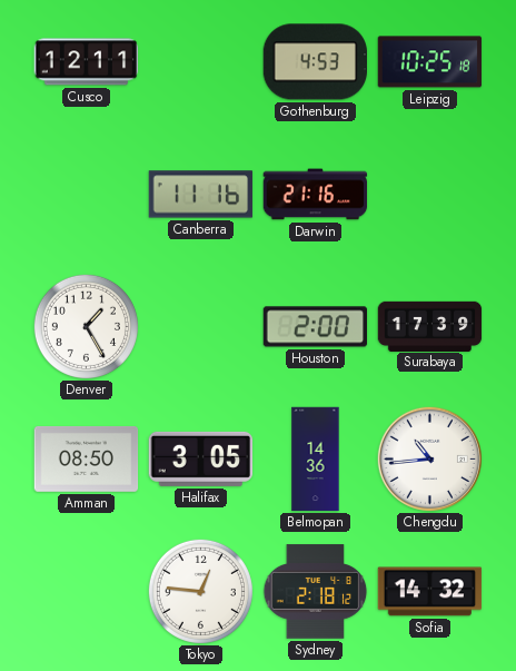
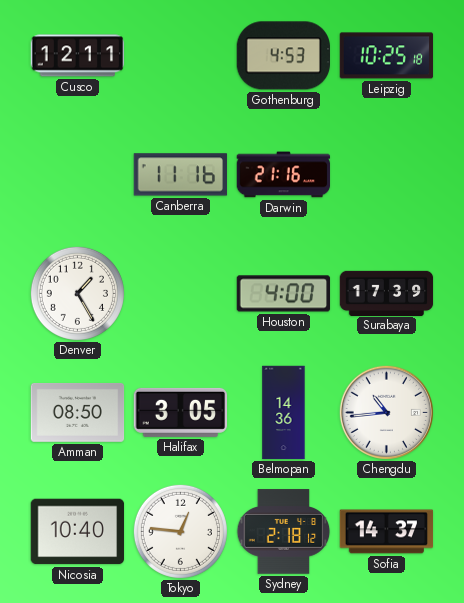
Houston: 2:00 -> 4:00 (284, 294)
Nicosia: none -> 10:40 (78, 532)
Sofia: 14:32 -> 14:37 (387, 532)
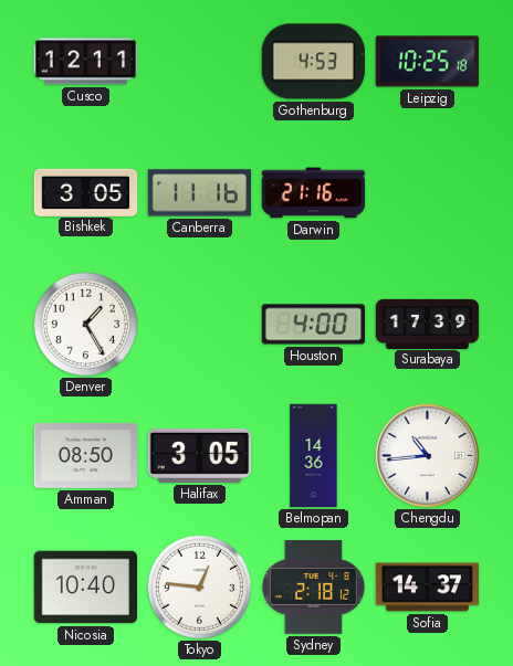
Bishkek: none -> 3:05 (86, 192)
